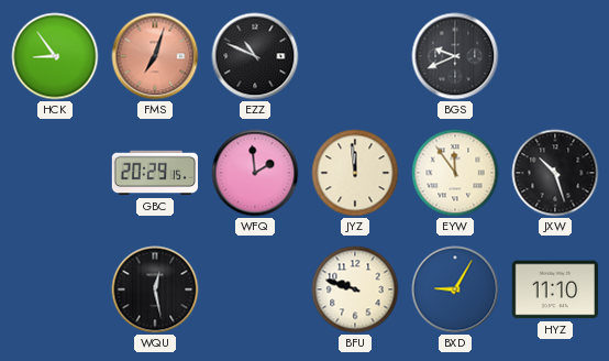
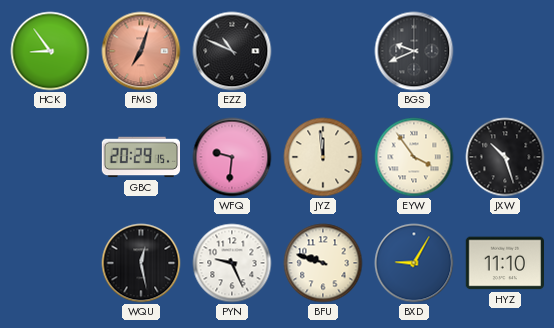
WFQ: 1:59 -> 9:31 (232, 157)
EYW: 11:54 -> 3:54 (414, 157)
PYN: none -> 9:26 (232, 263)
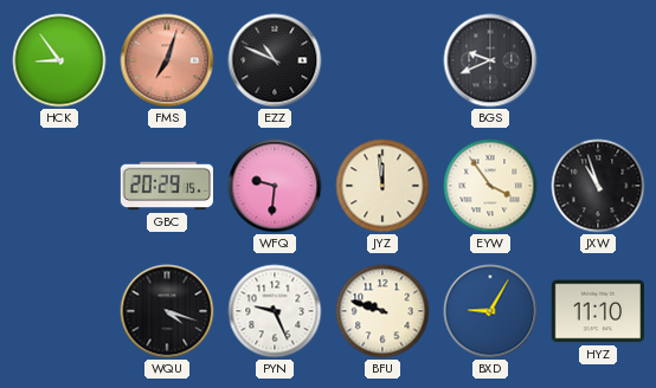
JXW: 10:27 -> 10:57 (598, 186)
WQU: 12:28 -> 4:18 (167, 311)
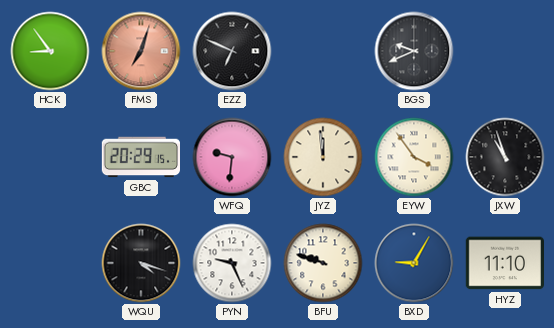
EZZ: 10:49 -> 6:49 (232, 51)
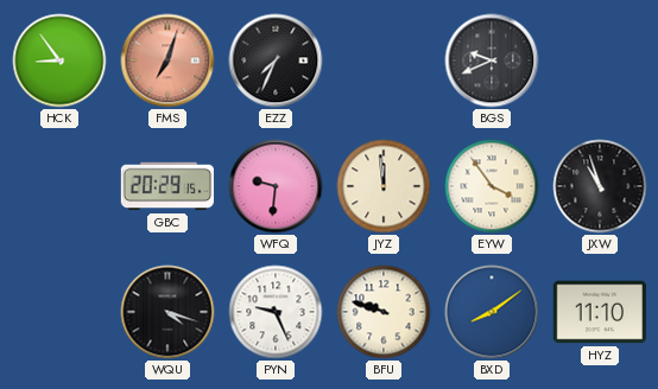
EZZ: 6:49 -> 7:34 (276, 60)
BXD: 9:05 -> 8:09 (492, 312)
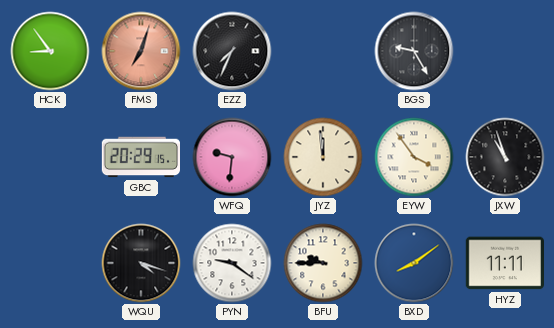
BGS: 9:41 -> 9:25 (414, 51)
PYN: 9:26 -> 9:21 (232, 263)
BFU: 9:48 -> 9:45 (323, 263)
HYZ: 11:10 -> 11:11 (504, 263)
